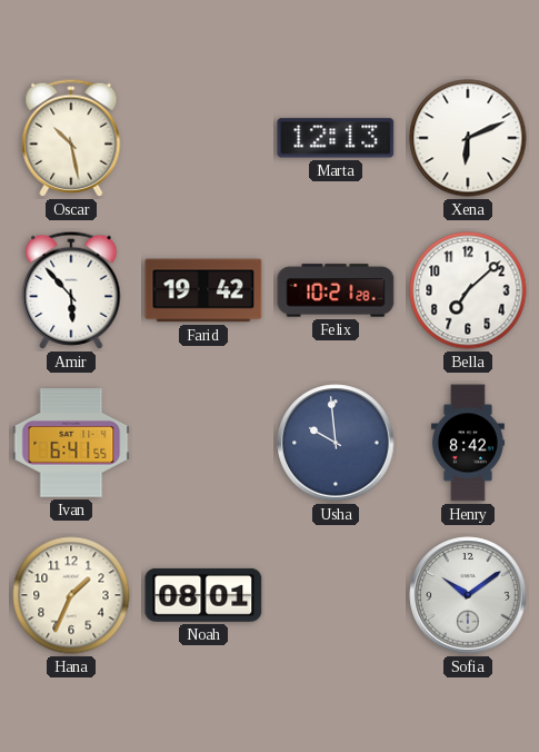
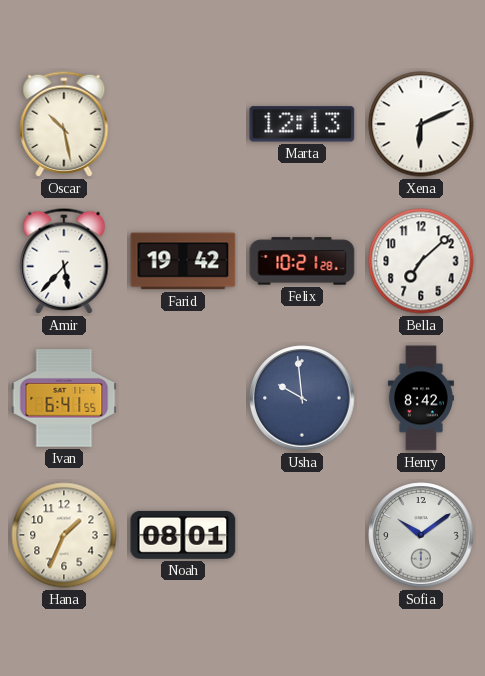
Amir: 5:53 -> 5:37 (64, 261)
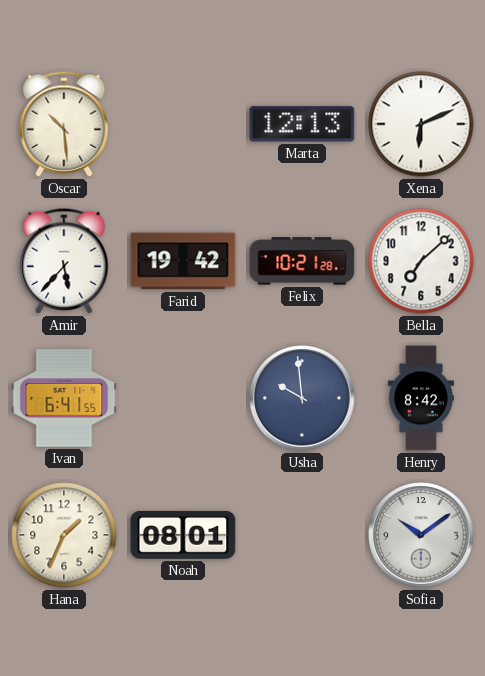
Oscar: 10:28 -> 10:29 (64, 124)
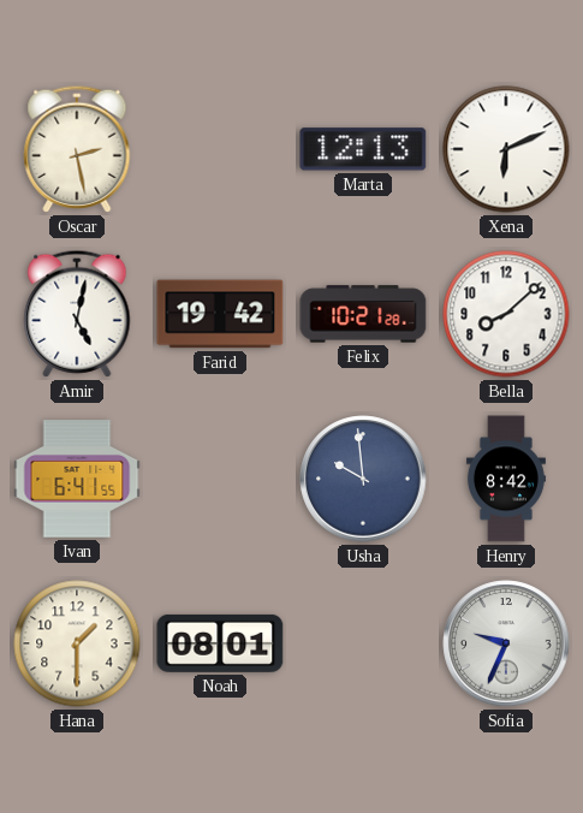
Oscar: 10:29 -> 2:28 (77, 149)
Amir: 5:37 -> 5:02 (77, 314)
Bella: 7:08 -> 8:08 (506, 314)
Hana: 1:34 -> 1:30 (77, 643)
Sofia: 10:09 -> 9:34 (506, 643)
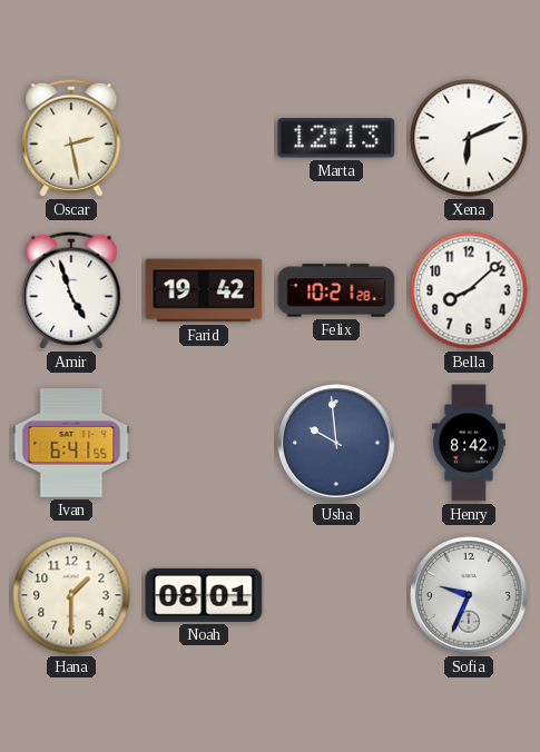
Amir: 5:02 -> 4:57 (71, 290)
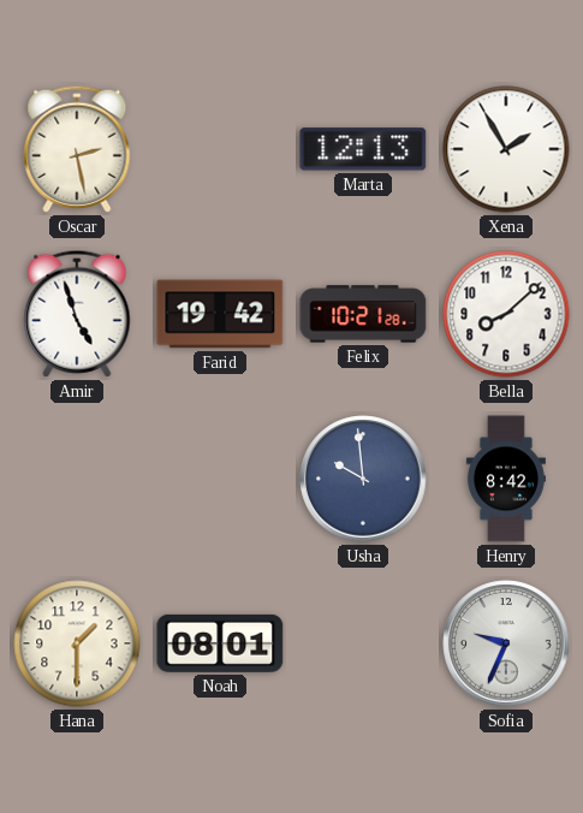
Xena: 6:11 -> 1:55 (506, 149)
Ivan: 6:41 -> none (71, 443)
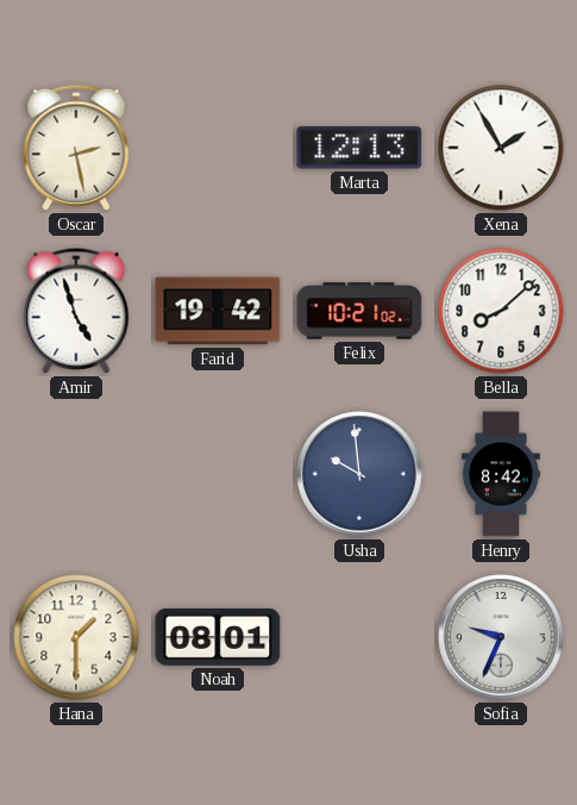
Felix: 10:21:28 -> 10:21:02 (359, 311)
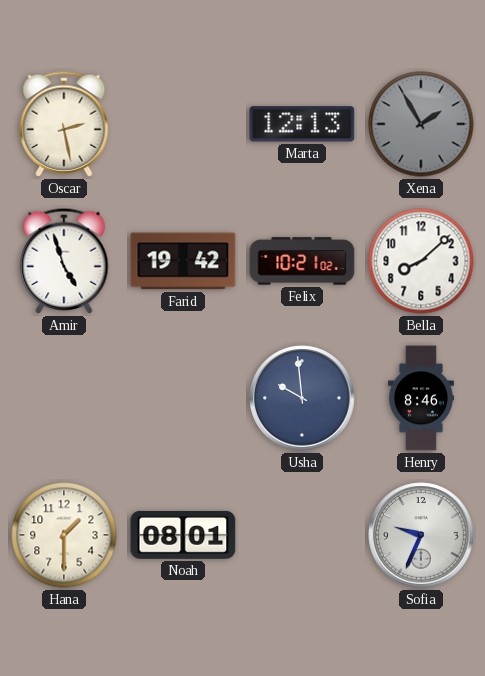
Xena dial: white -> grey (421, 124)
Henry: 8:42 -> 8:46 (421, 398)
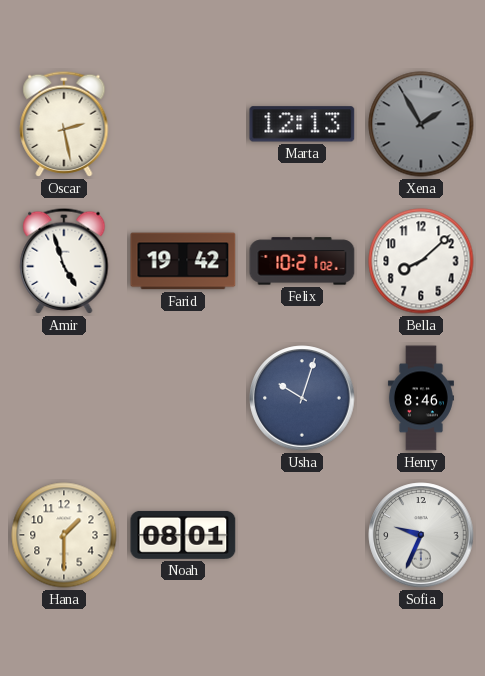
Usha: 9:59 -> 10:03 (302, 398)
